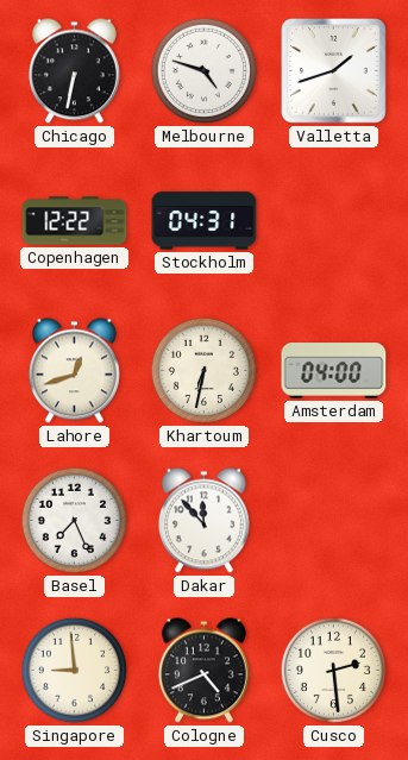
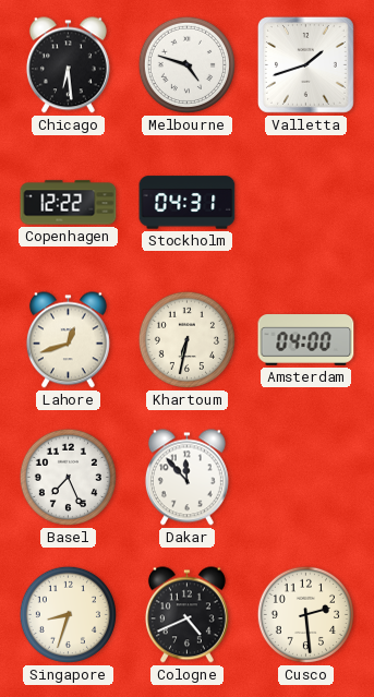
Chicago: 6:32 -> 6:29 (68, 65)
Singapore: 8:59 -> 8:33 (68, 614)
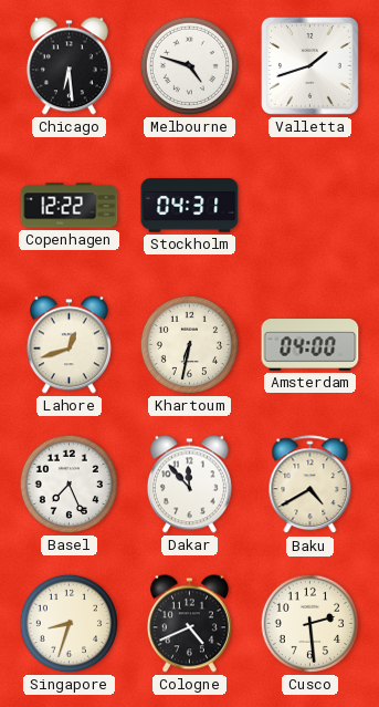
Baku: none -> 4:40 (310, 485)
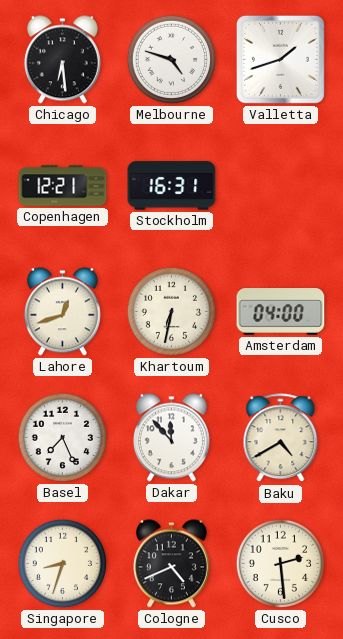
Copenhagen: 12:22 -> 12:21 (63, 186)
Stockholm: 04:31 -> 16:31 (172, 186)
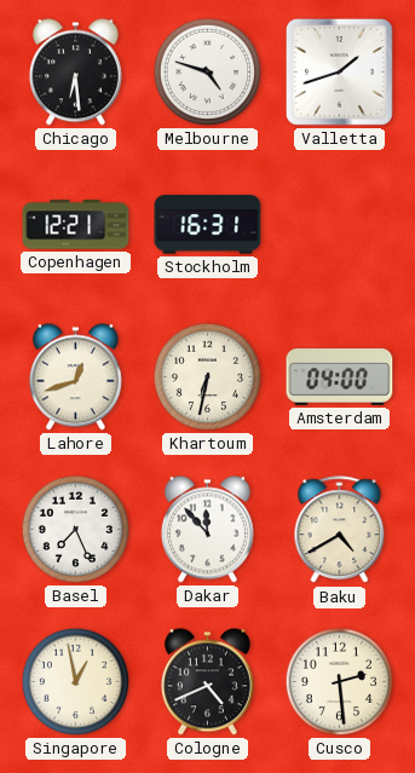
Singapore: 8:33 -> 12:58 (75, 681)
